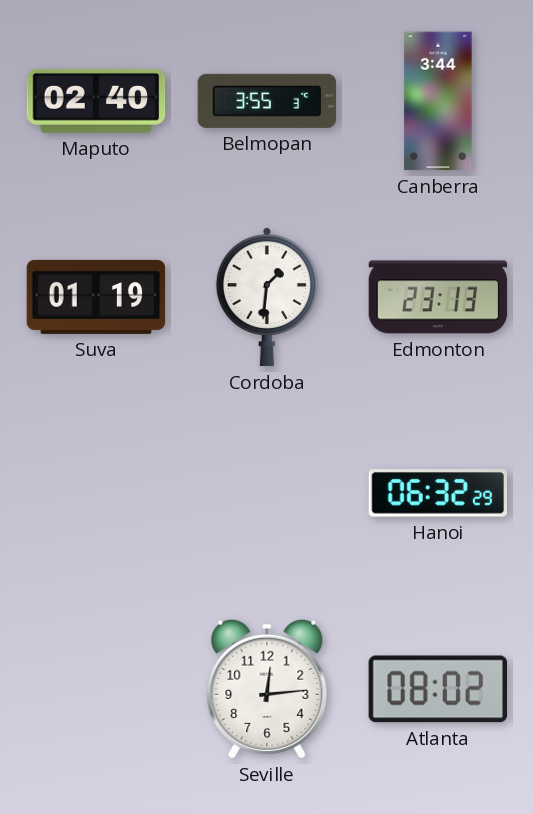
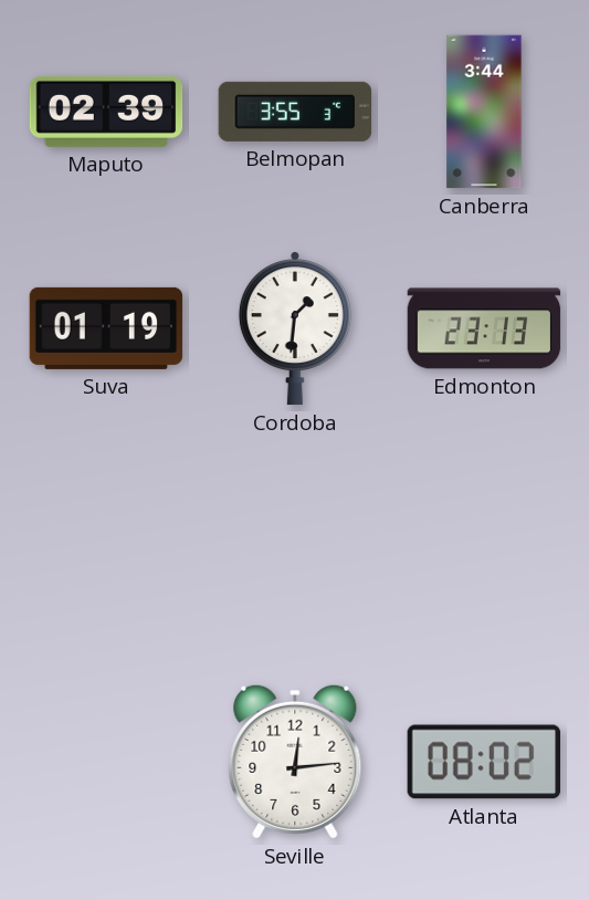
Maputo: 02:40 -> 02:39 (106, 112)
Hanoi: 06:32 -> none (437, 494)
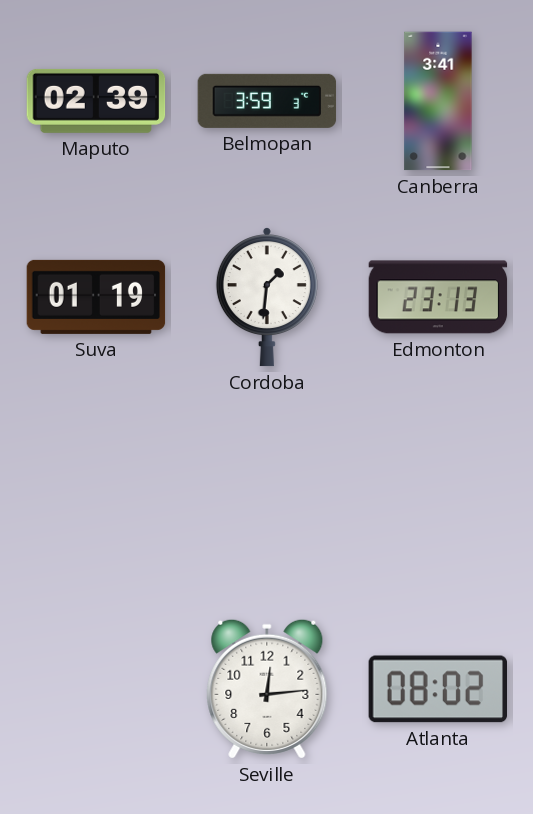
Belmopan: 3:55 -> 3:59 (267, 101)
Canberra: 3:44 -> 3:41 (438, 101)
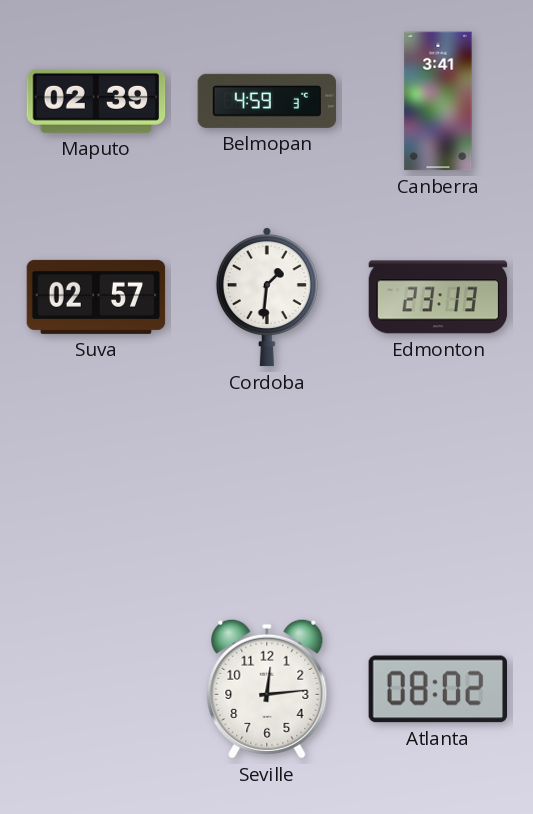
Belmopan: 3:59 -> 4:59 (267, 101)
Suva: 01:19 -> 02:57 (96, 297)
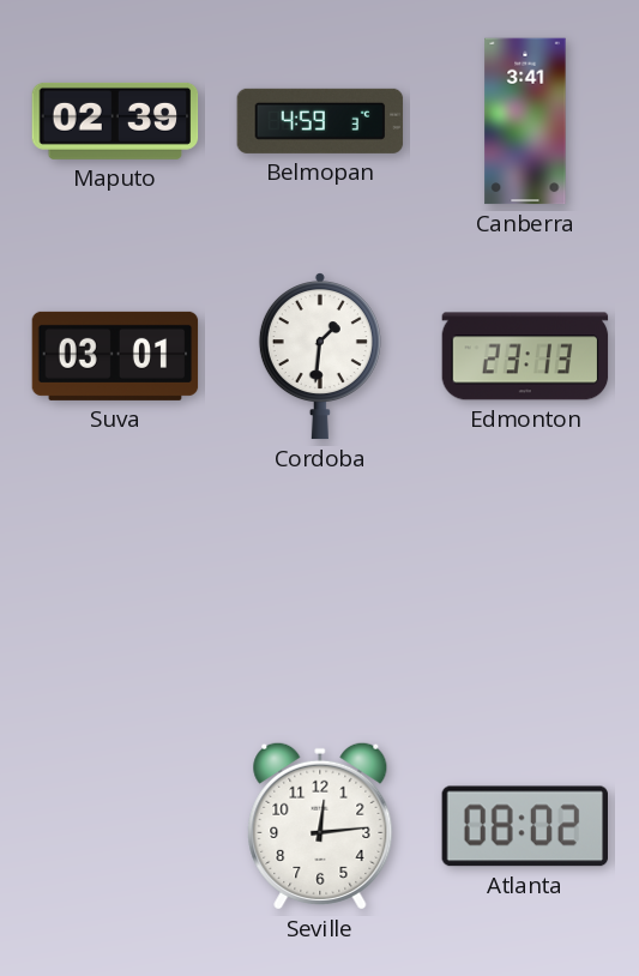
Suva: 02:57 -> 03:01 (115, 356)
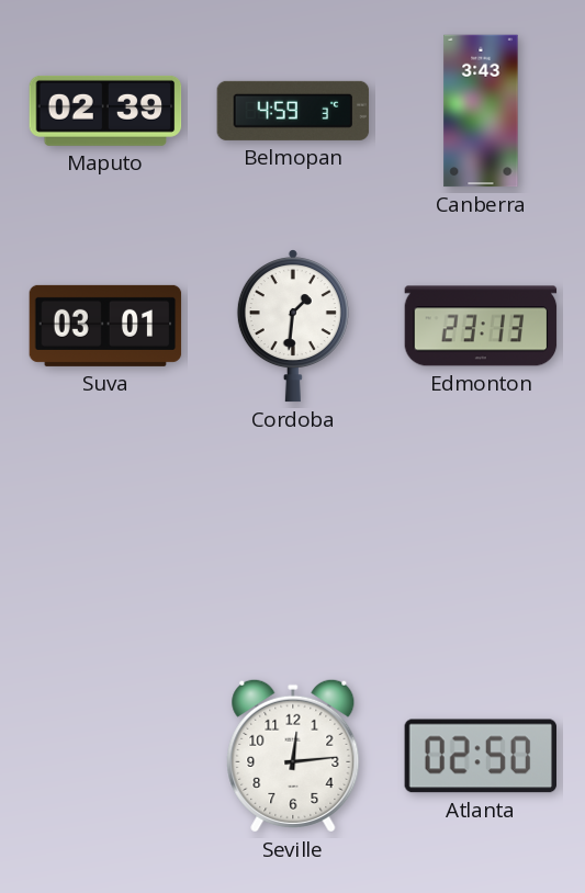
Canberra: 3:41 -> 3:43 (481, 111)
Atlanta: 08:02 -> 02:50 (480, 756)
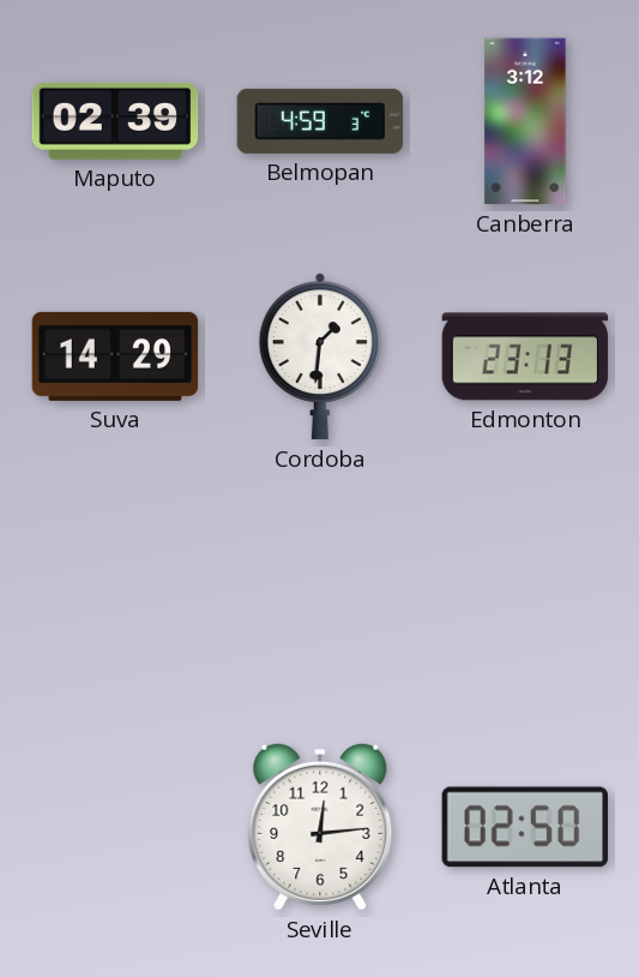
Canberra: 3:43 -> 3:12 (525, 121)
Suva: 03:01 -> 14:29 (115, 356)
